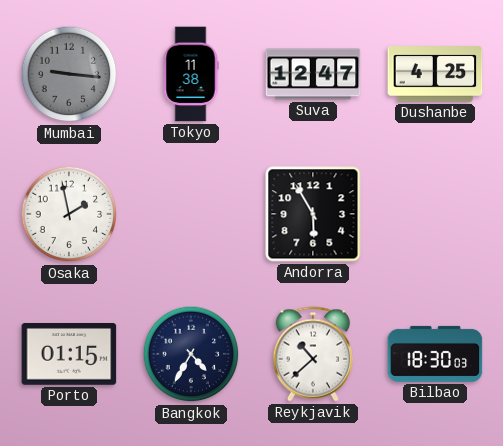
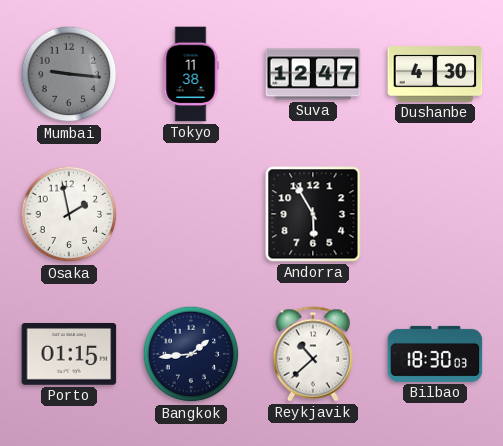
Dushanbe: 4:25 -> 4:30 (435, 74)
Bangkok: 4:35 -> 1:44 (191, 354)
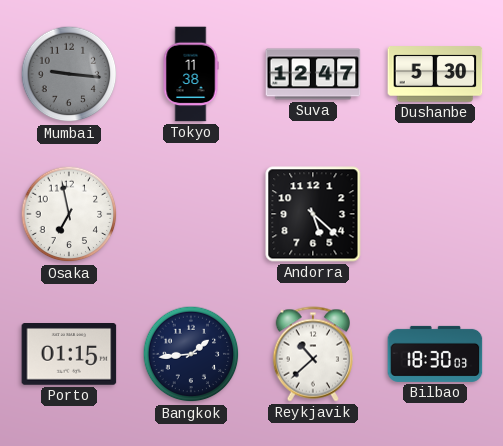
Dushanbe: 4:30 -> 5:30 (435, 74)
Osaka: 1:58 -> 6:58 (69, 214)
Andorra: 5:55 -> 5:22 (313, 214)
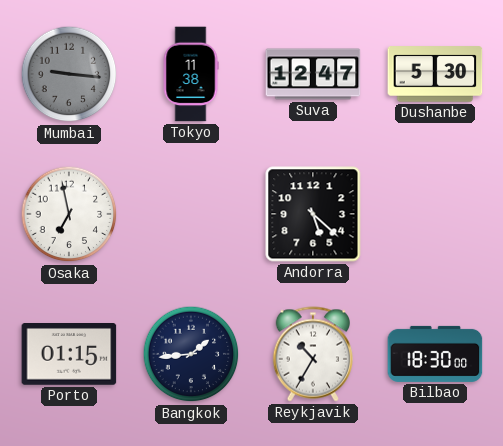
Reykjavik: 10:38 -> 10:35 (312, 354)
Bilbao: 18:30:03 -> 18:30:00 (435, 354)
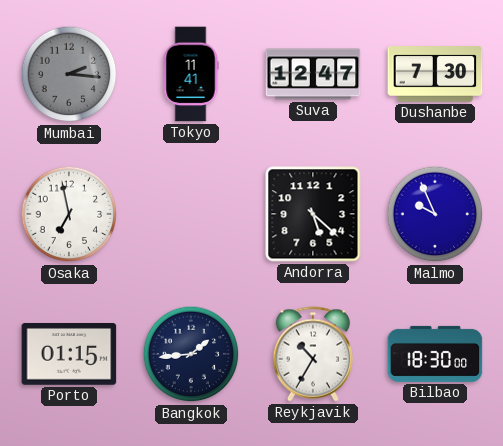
Mumbai: 9:16 -> 2:16 (69, 74)
Tokyo: 11:38 -> 11:41 (191, 74)
Dushanbe: 5:30 -> 7:30 (435, 74)
Malmo: none -> 9:56 (435, 214)
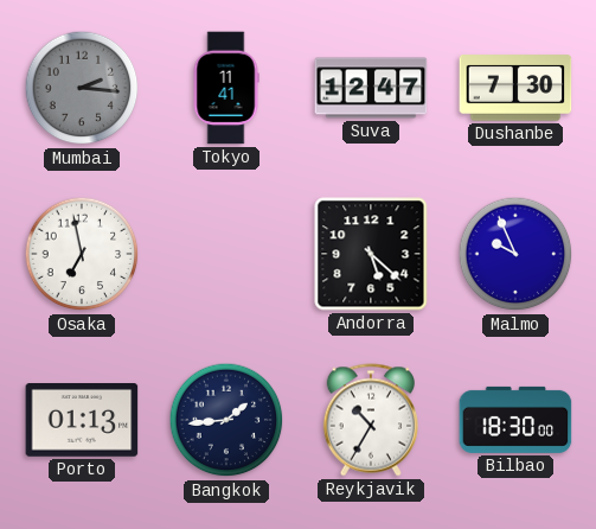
Porto: 01:15 -> 01:13 (82, 421)
